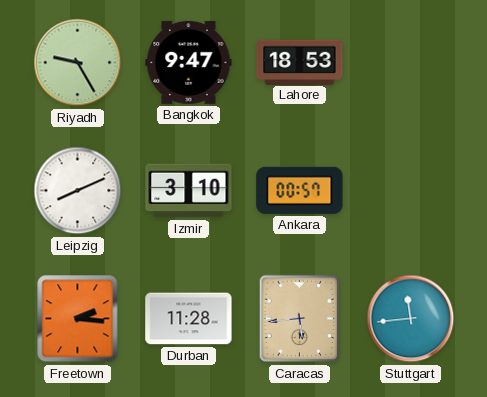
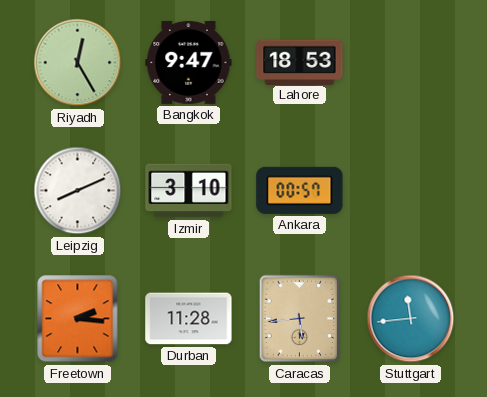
Riyadh: 9:25 -> 12:25 (78, 63)
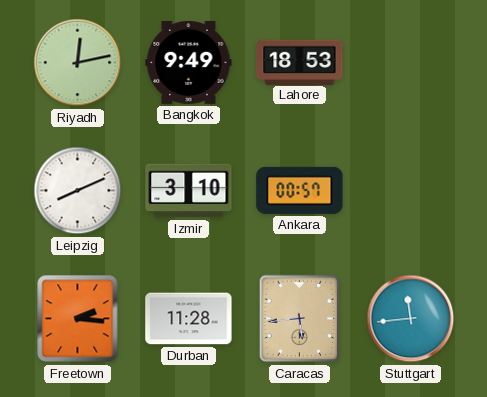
Riyadh: 12:25 -> 12:13 (78, 63)
Bangkok: 9:47 -> 9:49 (189, 62)
